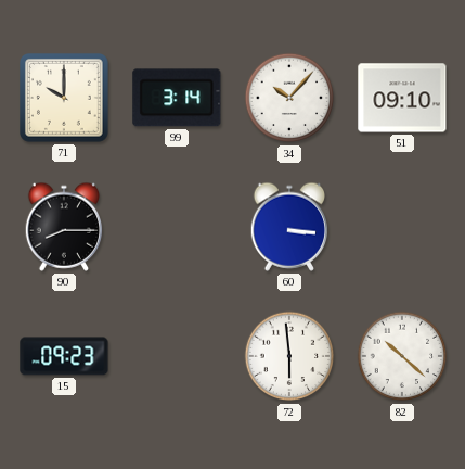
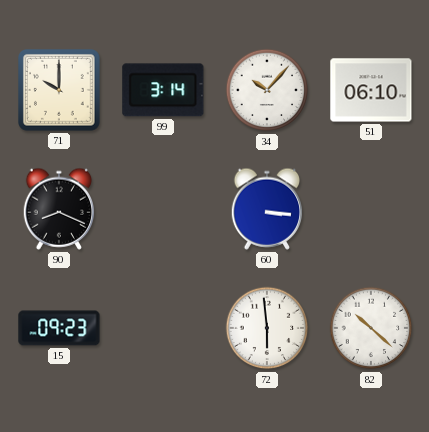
51: 09:10 -> 06:10 (371, 90)
90: 8:15 -> 8:19 (59, 209)
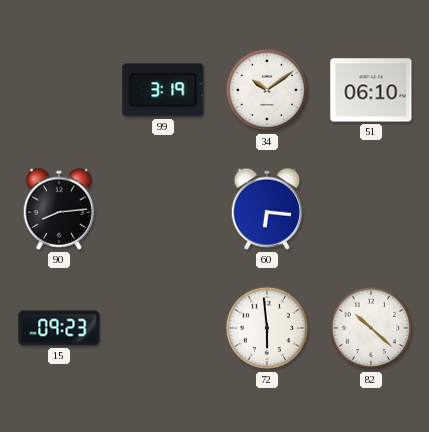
71: 10:00 -> none (60, 91)
99: 3:14 -> 3:19 (163, 90)
34: 10:07 -> 10:09 (267, 90)
90: 8:19 -> 8:14 (59, 209)
60: 3:16 -> 6:16 (267, 209)
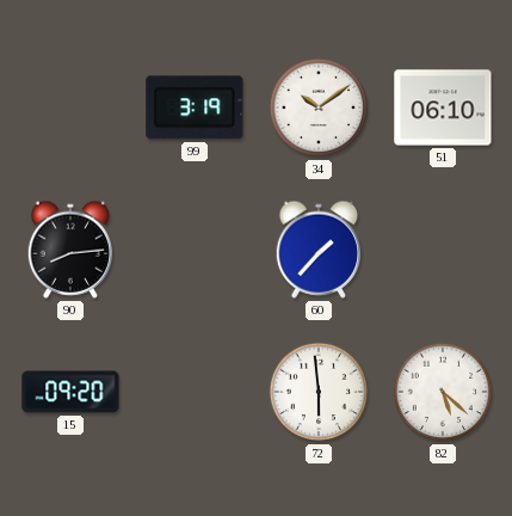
60: 6:16 -> 1:37 (319, 250)
15: 09:23 -> 09:20 (70, 392)
82: 10:22 -> 5:22 (443, 392)
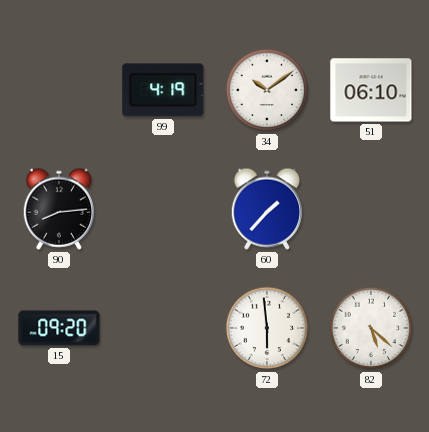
99: 3:19 -> 4:19 (163, 90)
